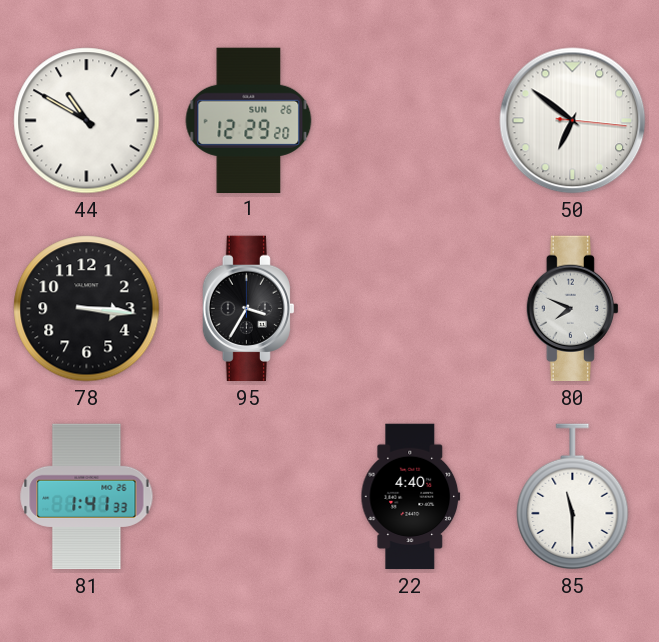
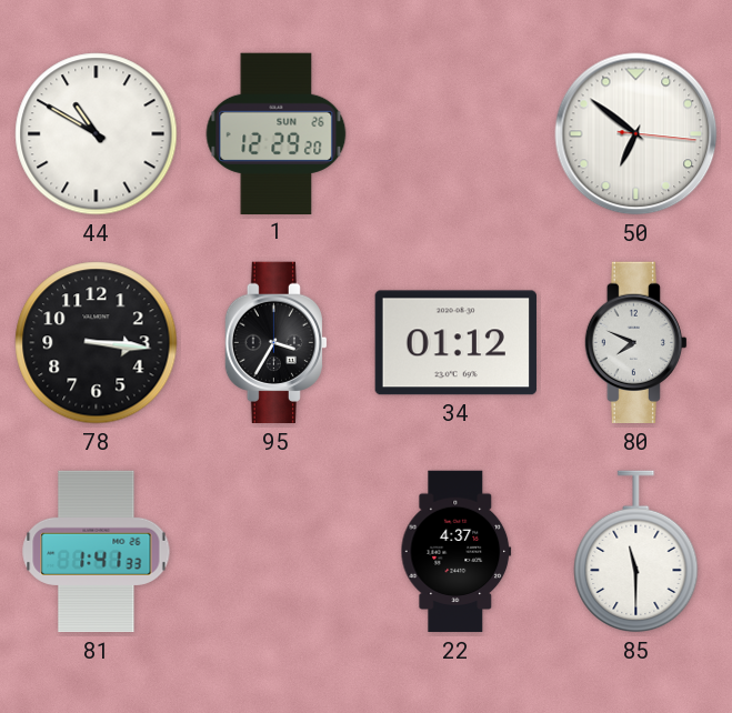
34: none -> 01:12 (455, 343)
22: 4:40 -> 4:37 (457, 552)
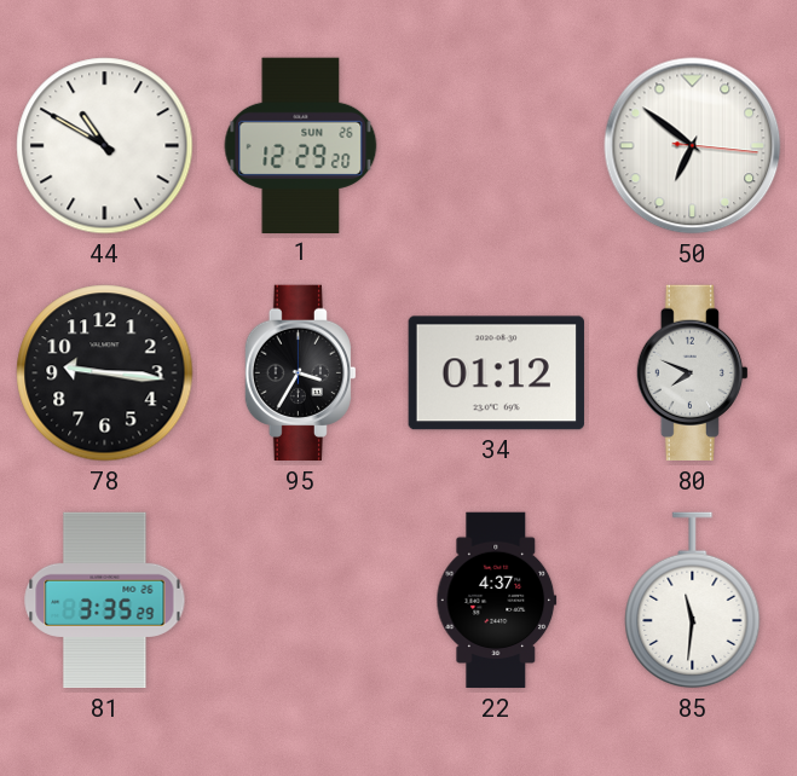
78: 3:16 -> 9:16 (105, 373)
81: 1:41 -> 3:35 (105, 601)
85: 11:30 -> 11:31 (693, 601)
